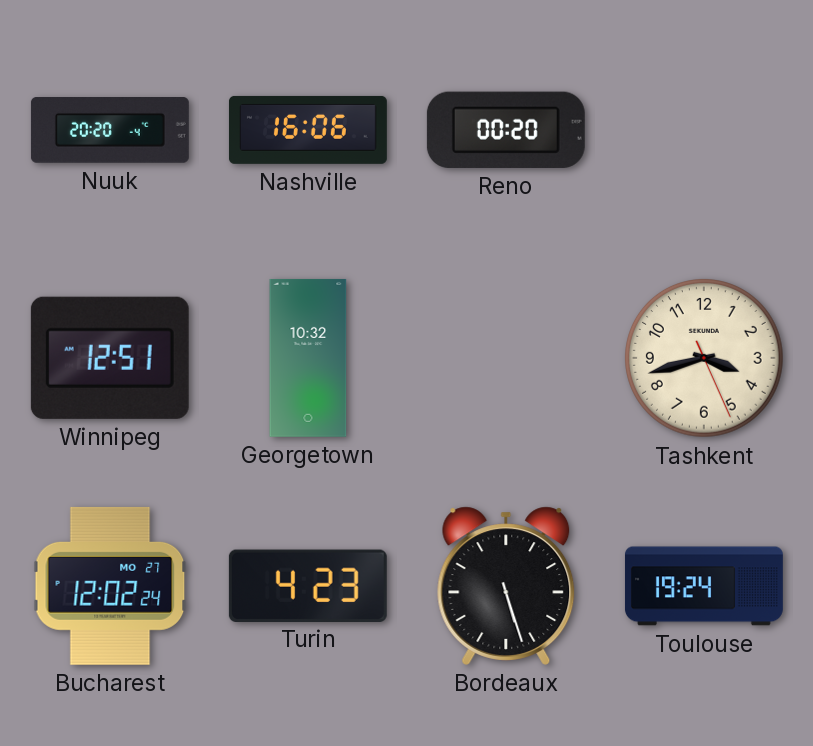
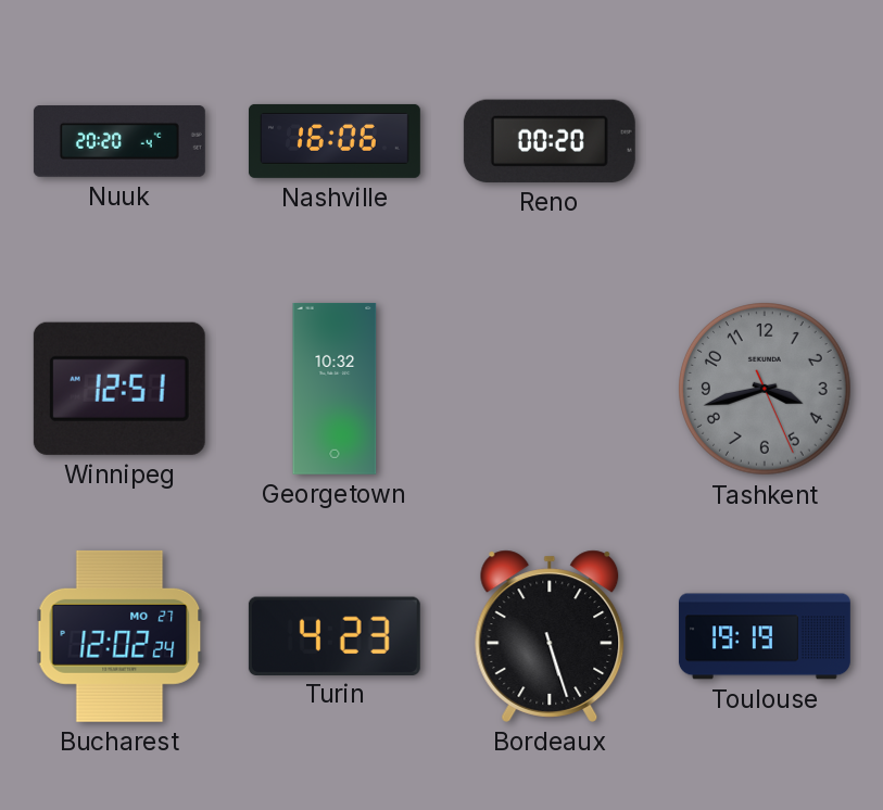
Tashkent dial: cream -> grey (766, 390)
Toulouse: 19:24 -> 19:19 (765, 636)
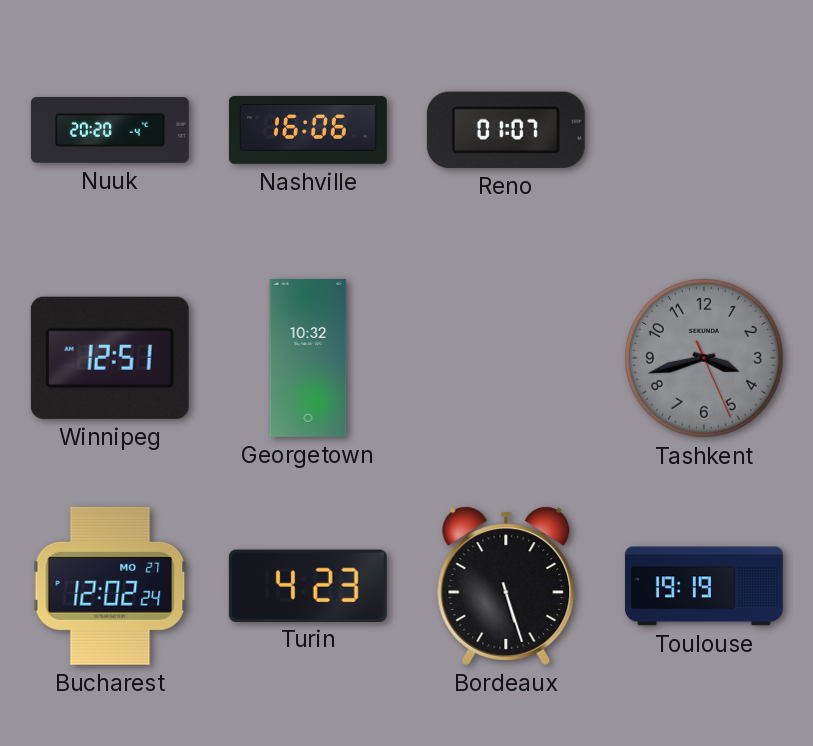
Reno: 00:20 -> 01:07 (506, 130)
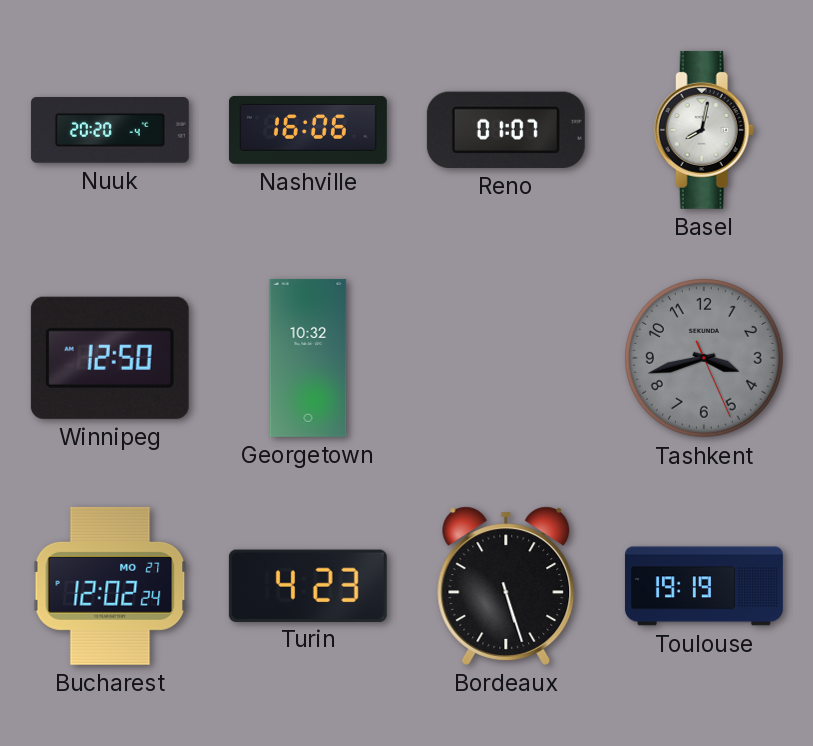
Basel: none -> 8:02 (704, 130)
Winnipeg: 12:51 -> 12:50 (110, 358)
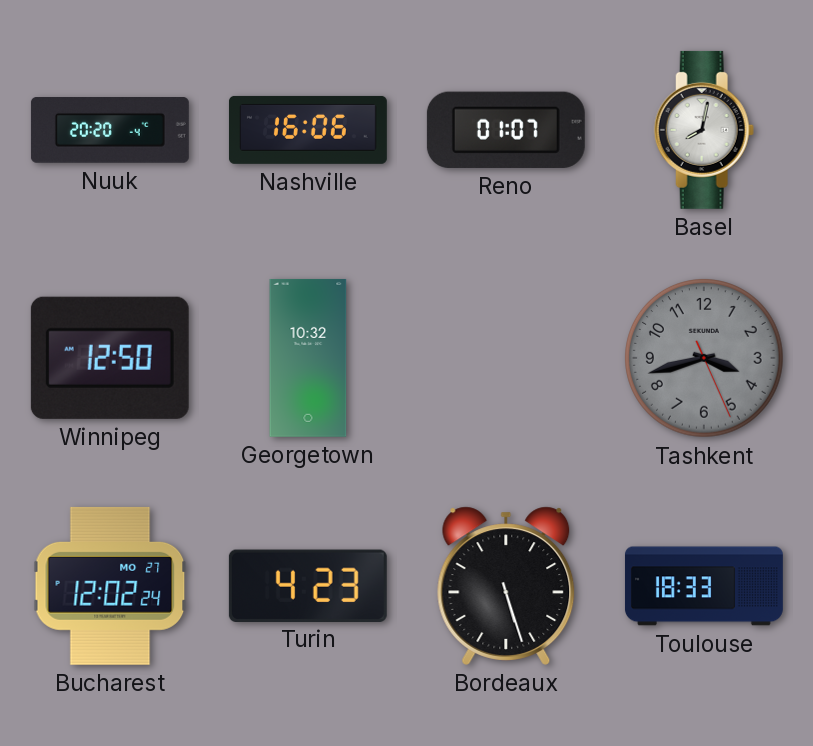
Toulouse: 19:19 -> 18:33 (704, 586)
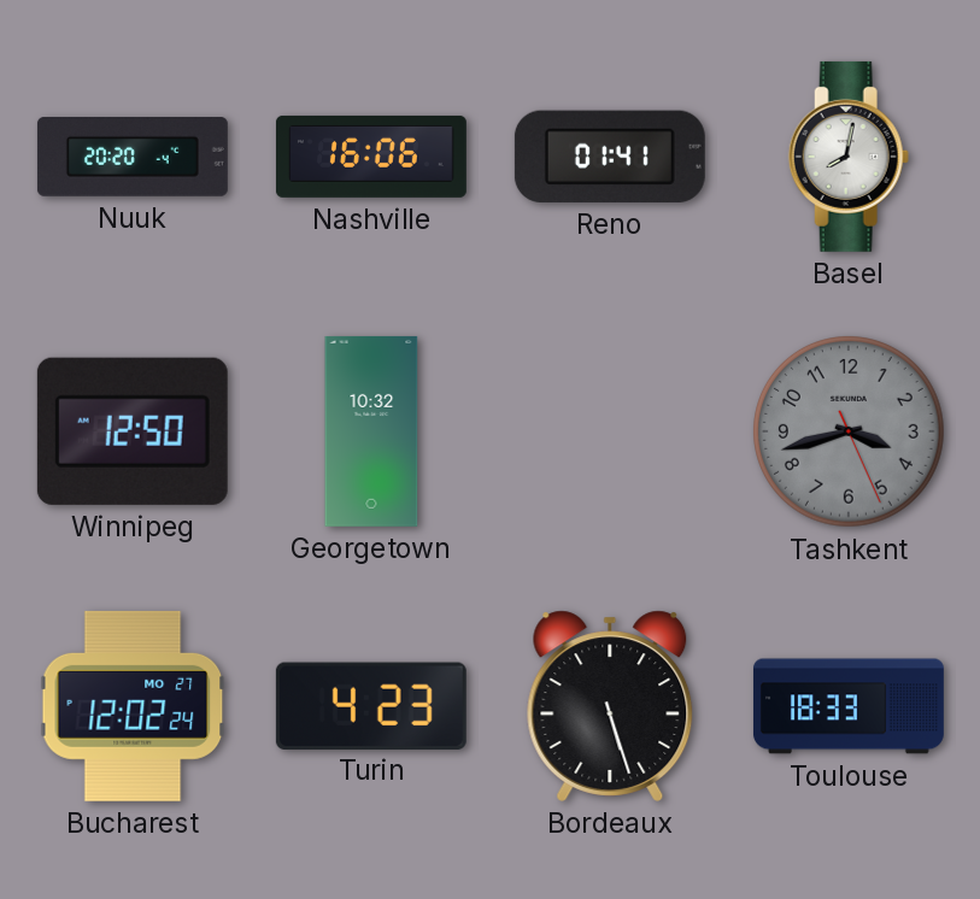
Reno: 01:07 -> 01:41 (610, 157)
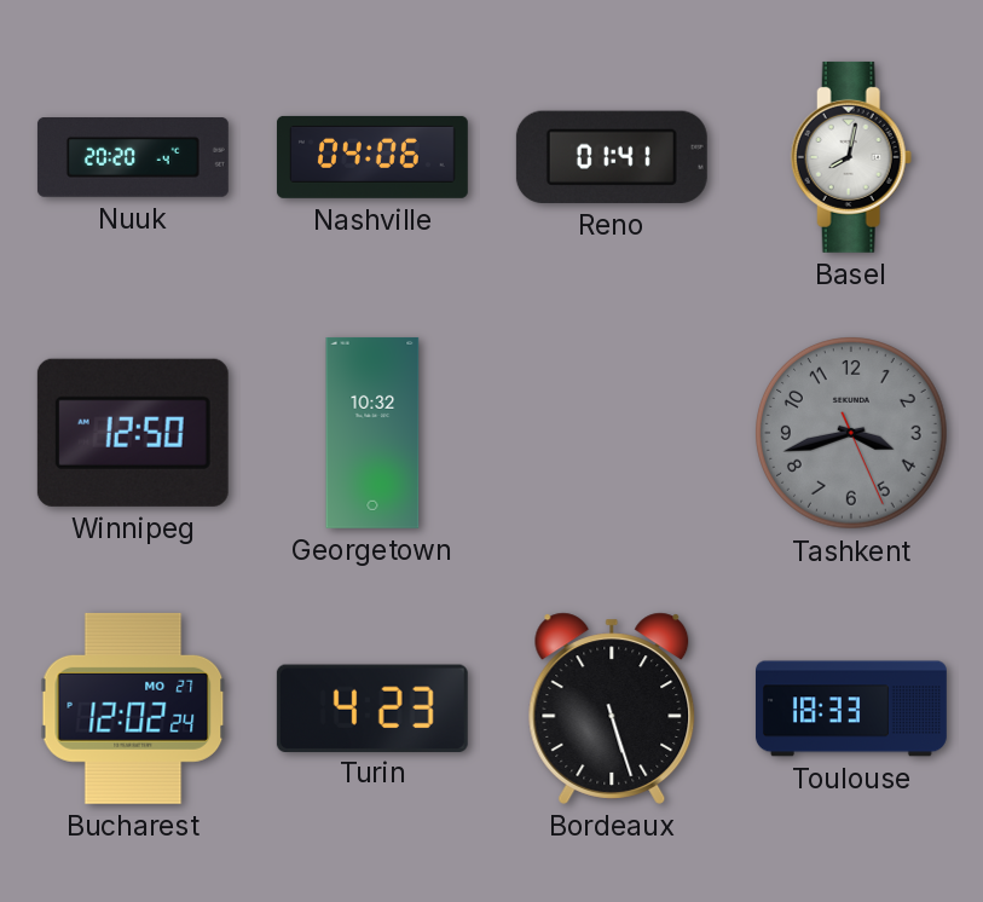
Nashville: 16:06 -> 04:06 (372, 157)
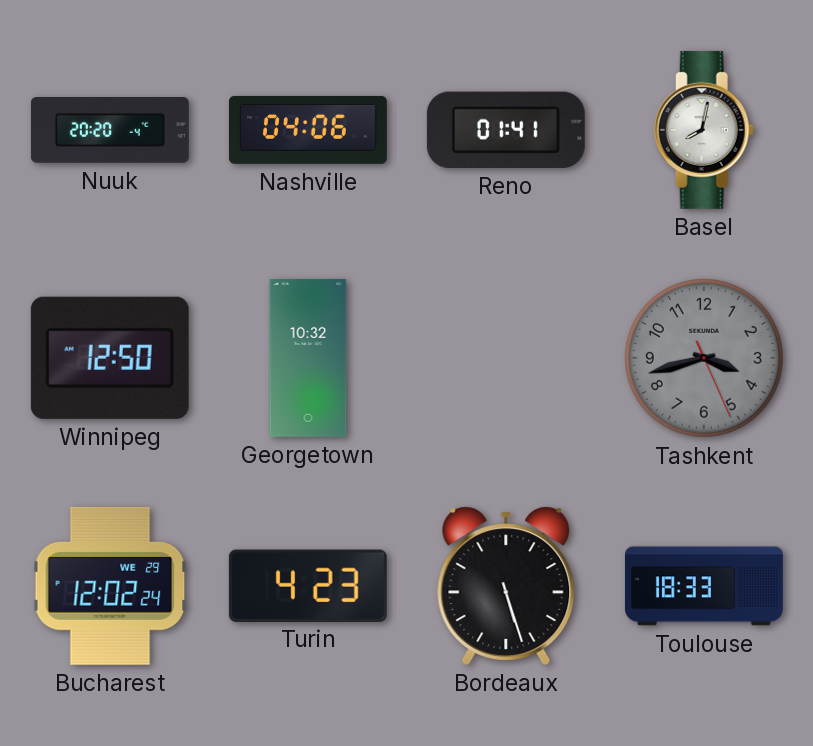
Bucharest date: MO 27 -> WE 29 (110, 586)
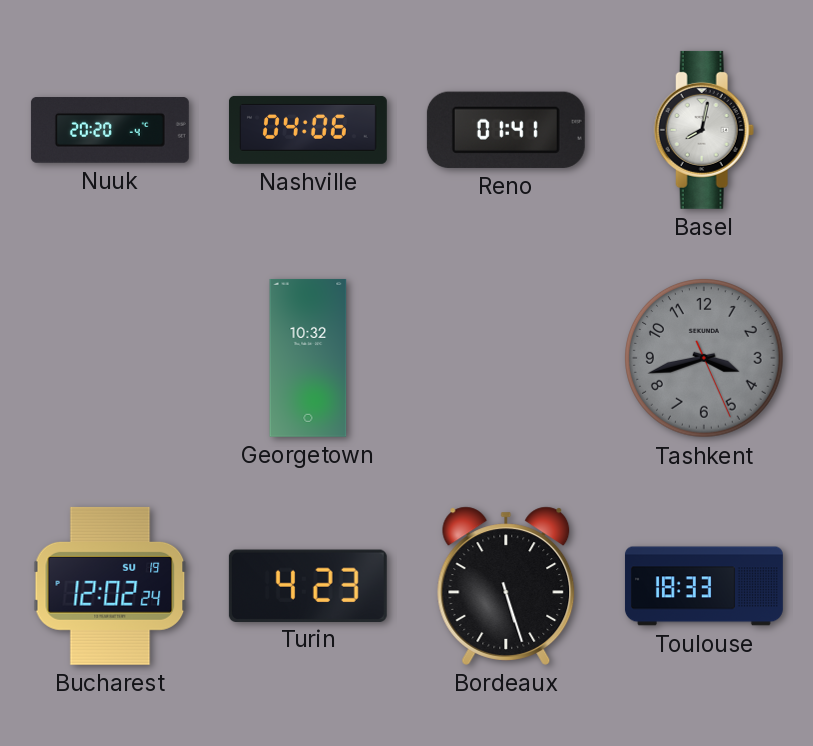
Winnipeg: 12:50 -> none (110, 358)
Bucharest date: WE 29 -> SU 19 (110, 586)
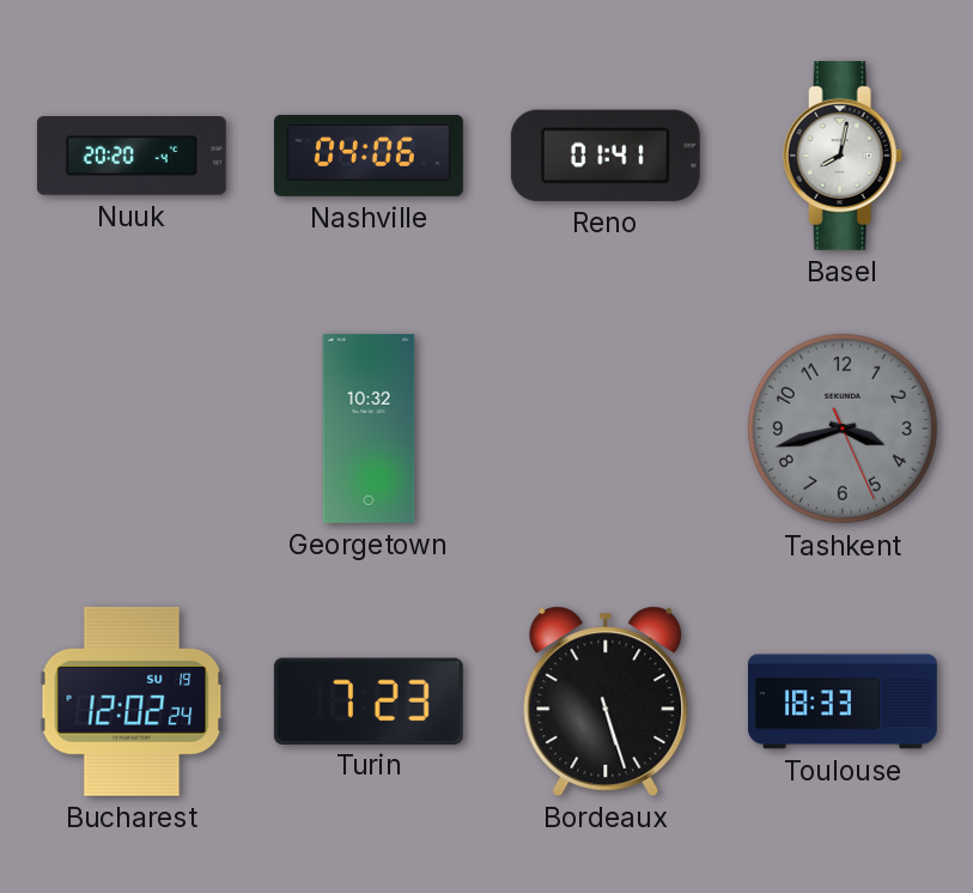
Turin: 4:23 -> 7:23 (369, 700)
